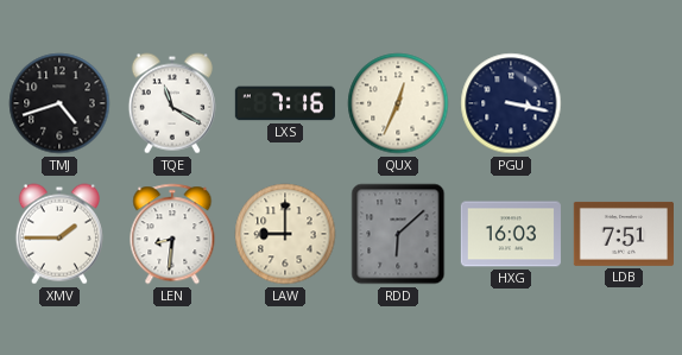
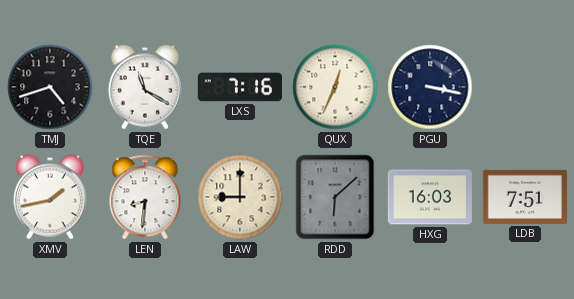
XMV: 1:45 -> 1:43 (50, 197)
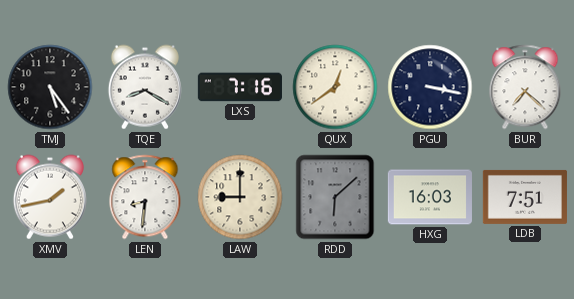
TMJ: 4:42 -> 5:24 (50, 87)
TQE: 11:20 -> 8:20 (145, 87)
QUX: 12:34 -> 12:39 (335, 87)
BUR: none -> 7:22 (525, 87)
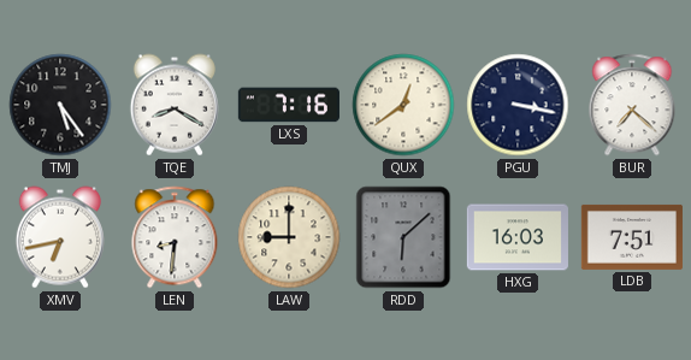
XMV: 1:43 -> 6:43 (60, 237)
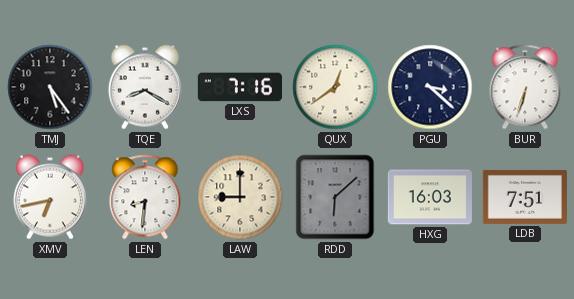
PGU: 3:17 -> 3:22 (430, 87)
BUR: 7:22 -> 6:33 (525, 87)
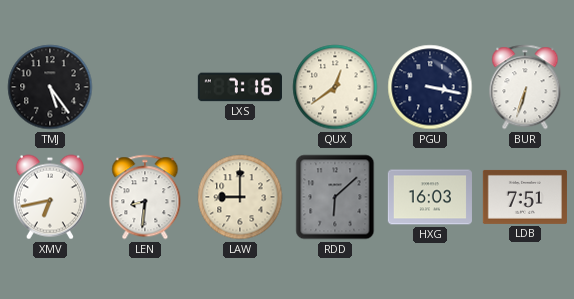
TQE: 8:20 -> none (145, 87)
PGU: 3:22 -> 3:17 (430, 87)
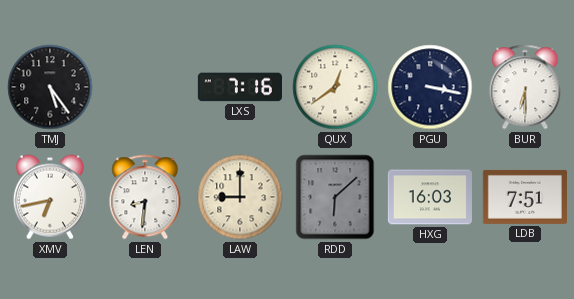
BUR: 6:33 -> 6:30 (525, 87)
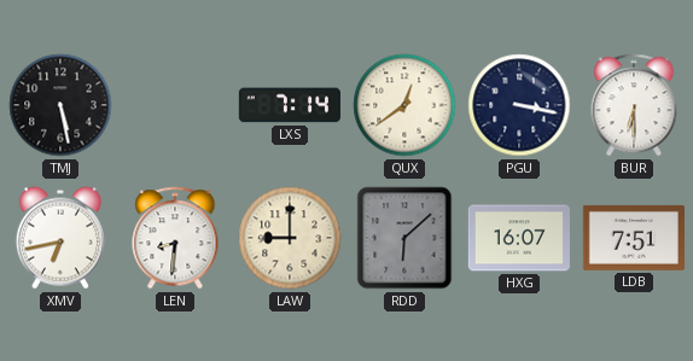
TMJ: 5:24 -> 5:28 (60, 105)
LXS: 7:16 -> 7:14 (290, 105)
HXG: 16:03 -> 16:07 (519, 238)
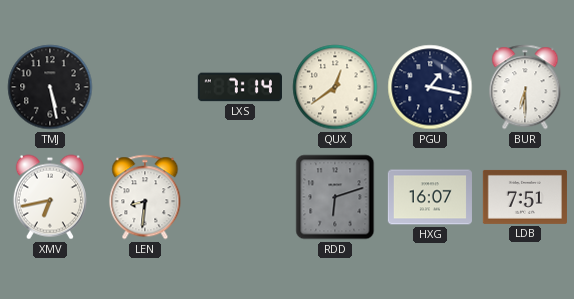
PGU: 3:17 -> 1:17 (430, 87)
LAW: 9:00 -> none (290, 238)
RDD: 6:08 -> 6:12 (335, 197)
